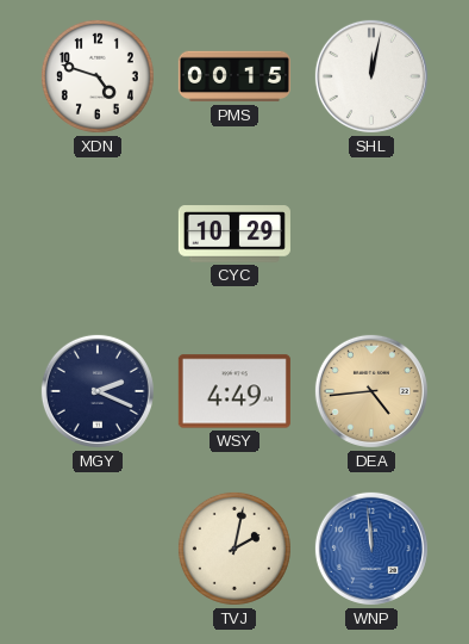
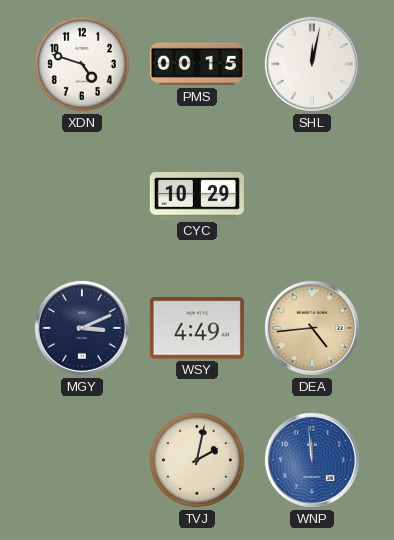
MGY: 2:19 -> 3:11 (82, 328)
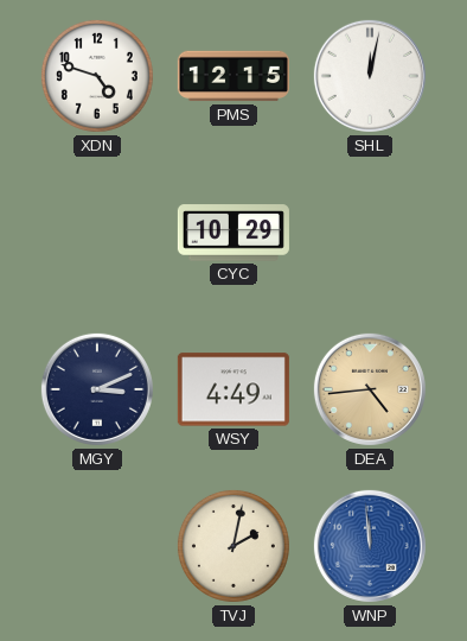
PMS: 00:15 -> 12:15 (233, 76)
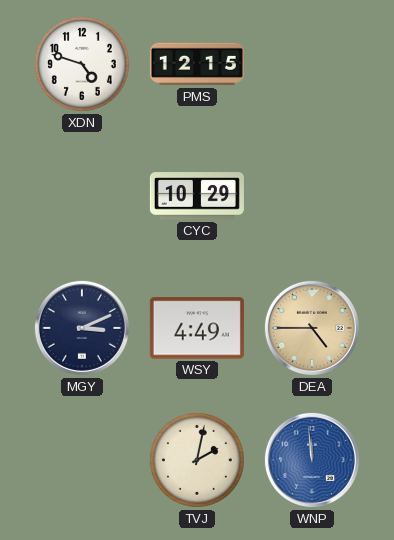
SHL: 12:02 -> none (370, 76)
DEA: 4:44 -> 4:45 (312, 328)
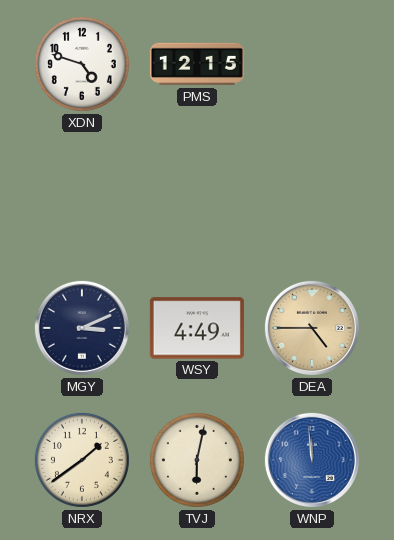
CYC: 10:29 -> none (197, 196)
NRX: none -> 1:39 (82, 460)
TVJ: 2:02 -> 6:02 (197, 460)
